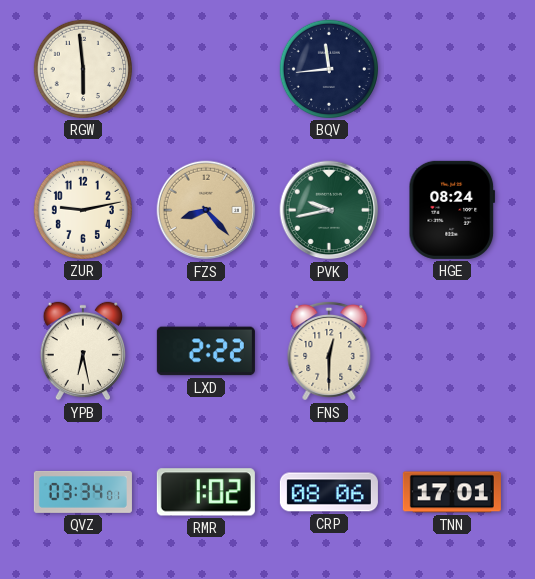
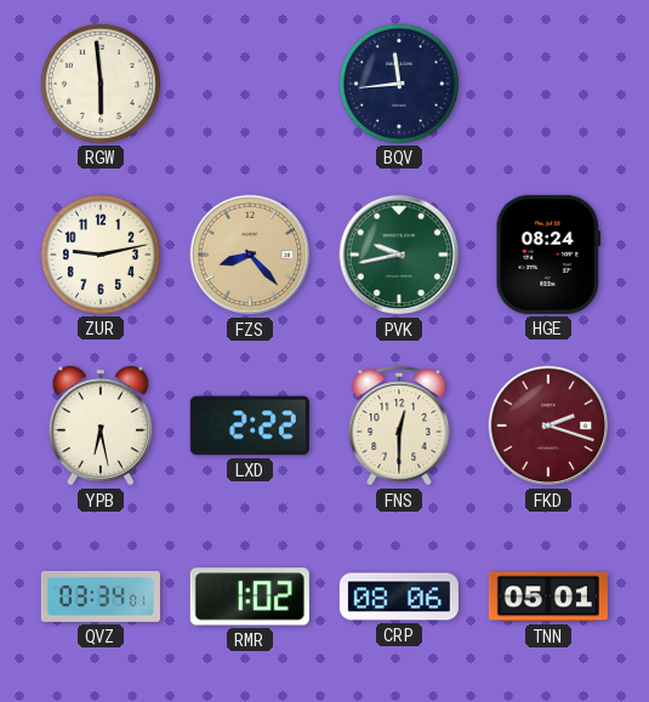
FKD: none -> 2:18 (548, 426)
TNN: 17:01 -> 05:01 (548, 597)
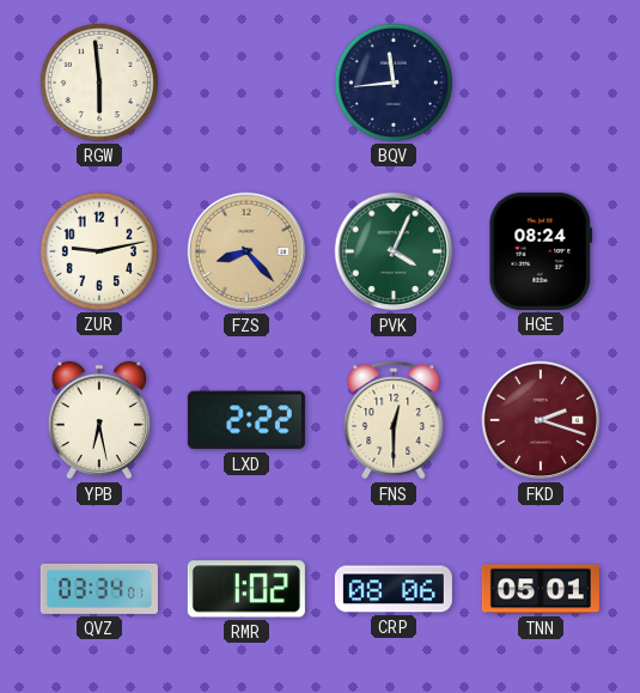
PVK: 9:43 -> 4:04 (394, 251)
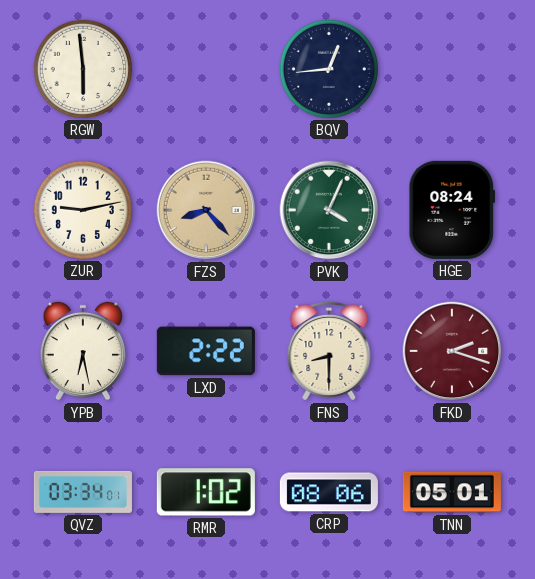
BQV: 11:44 -> 12:44 (329, 69)
FNS: 12:30 -> 8:30 (329, 351)
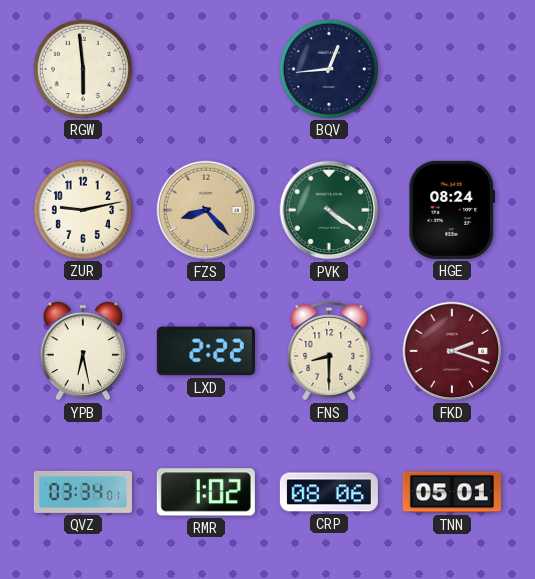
PVK: 4:04 -> 4:21 (329, 210)
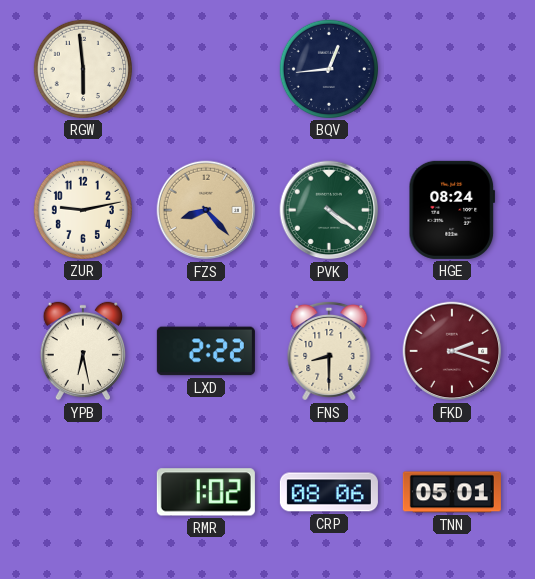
QVZ: 03:34 -> none (83, 492)
